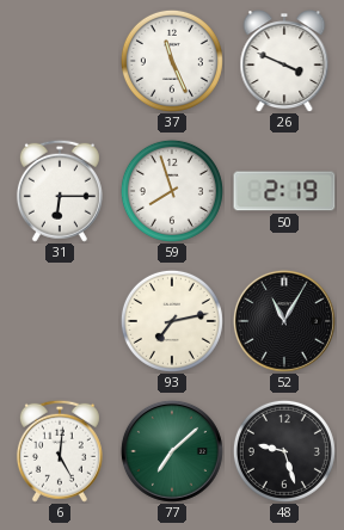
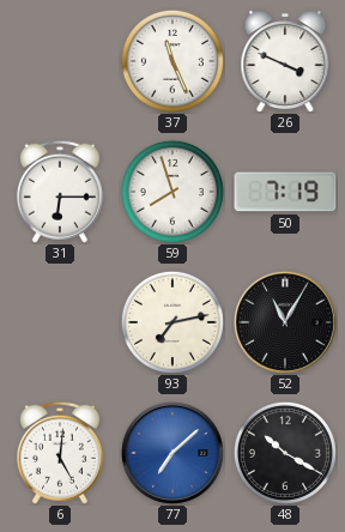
50: 2:19 -> 7:19 (285, 192)
77 dial: green -> blue (172, 453)
48: 9:27 -> 10:20 (285, 453)
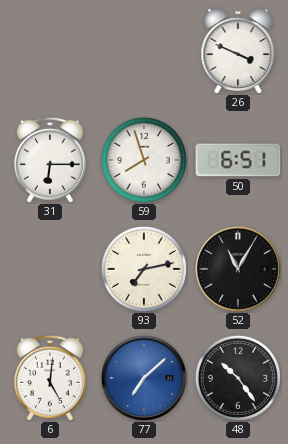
37: 11:26 -> none (172, 61)
50: 7:19 -> 6:51 (238, 160)
48: 10:20 -> 10:24 (238, 378)
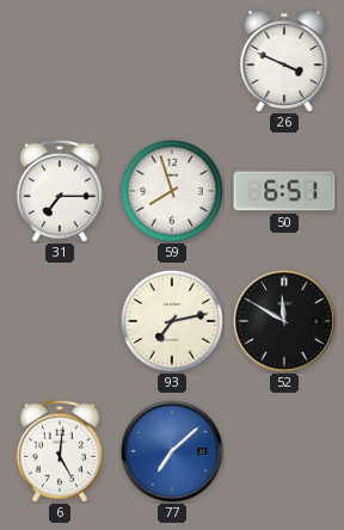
31: 6:15 -> 7:15 (60, 191)
52: 11:05 -> 11:50 (284, 321)
48: 10:24 -> none (238, 378)
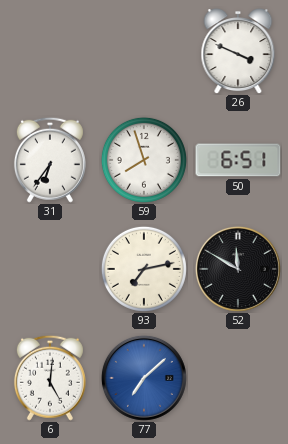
31: 7:15 -> 6:36 (50, 160)
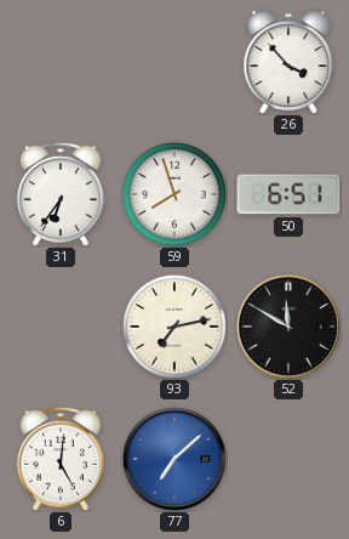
26: 3:49 -> 3:53 (288, 62)
